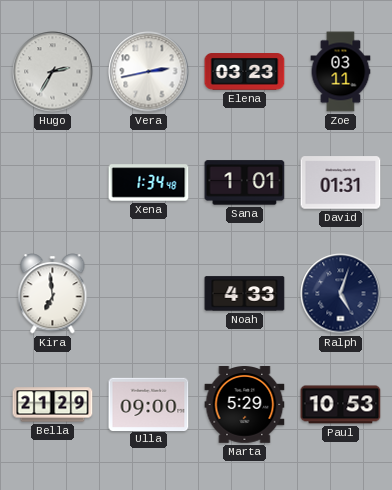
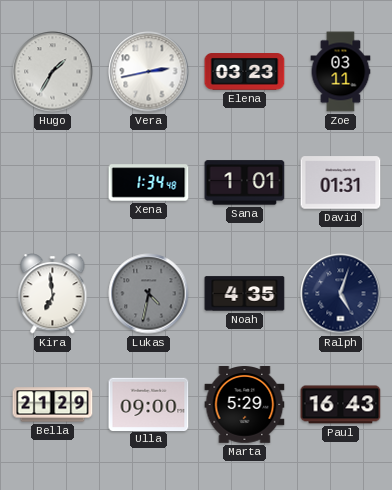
Hugo: 2:35 -> 1:35 (53, 72)
Lukas: none -> 4:32 (149, 294)
Noah: 4:33 -> 4:35 (245, 294)
Paul: 10:53 -> 16:43 (341, 405)
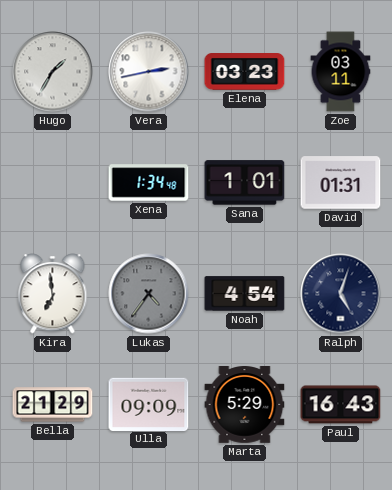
Lukas: 4:32 -> 4:36 (149, 294)
Noah: 4:35 -> 4:54 (245, 294)
Ulla: 09:00 -> 09:09 (149, 404)
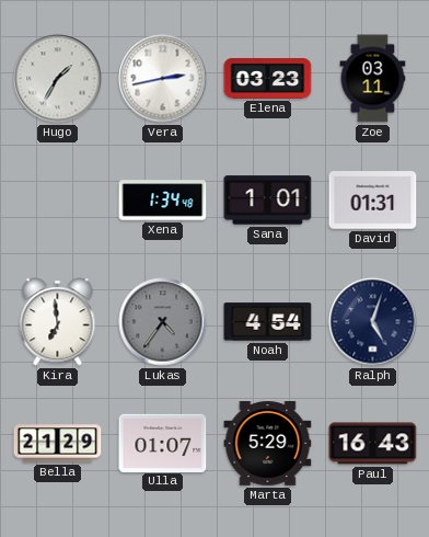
Ulla: 09:09 -> 01:07 (163, 443)
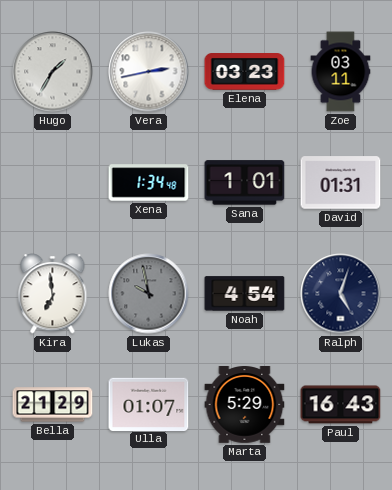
Lukas: 4:36 -> 9:58 (149, 294)
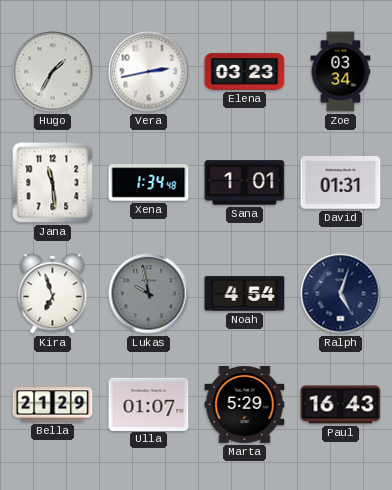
Zoe: 03:11 -> 03:34 (341, 72)
Jana: none -> 11:29 (53, 183)
Kira: 6:59 -> 6:57 (53, 294)
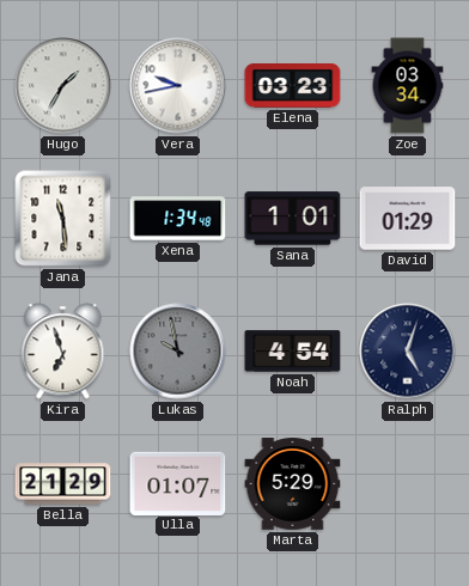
Vera: 2:43 -> 9:43 (178, 86)
David: 01:31 -> 01:29 (408, 219)
Paul: 16:43 -> none (341, 405)
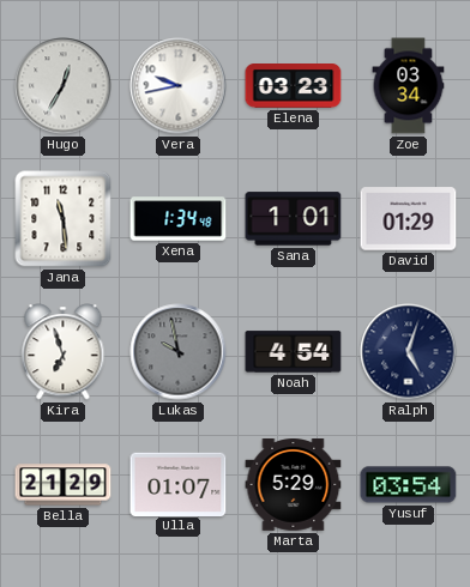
Hugo: 1:35 -> 12:35 (64, 86)
Yusuf: none -> 03:54 (409, 485)
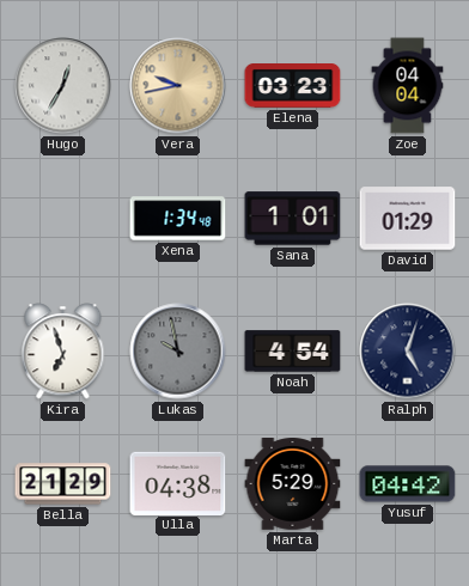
Vera dial: white -> champagne (178, 86)
Zoe: 03:34 -> 04:04 (408, 86)
Jana: 11:29 -> none (64, 219)
Ulla: 01:07 -> 04:38 (178, 483)
Yusuf: 03:54 -> 04:42 (408, 484)
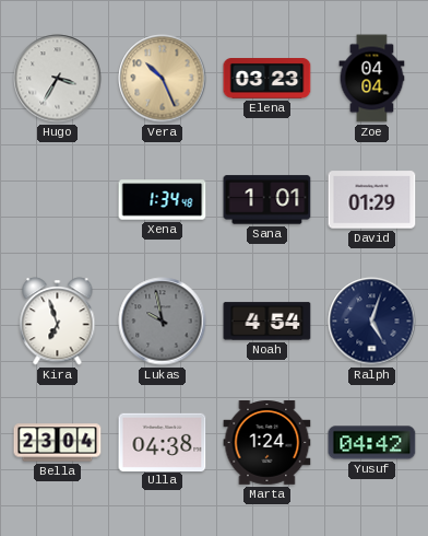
Hugo: 12:35 -> 3:35 (58, 79)
Vera: 9:43 -> 10:26 (163, 79)
Bella: 21:29 -> 23:04 (58, 443)
Marta: 5:29 -> 1:24 (267, 443)
